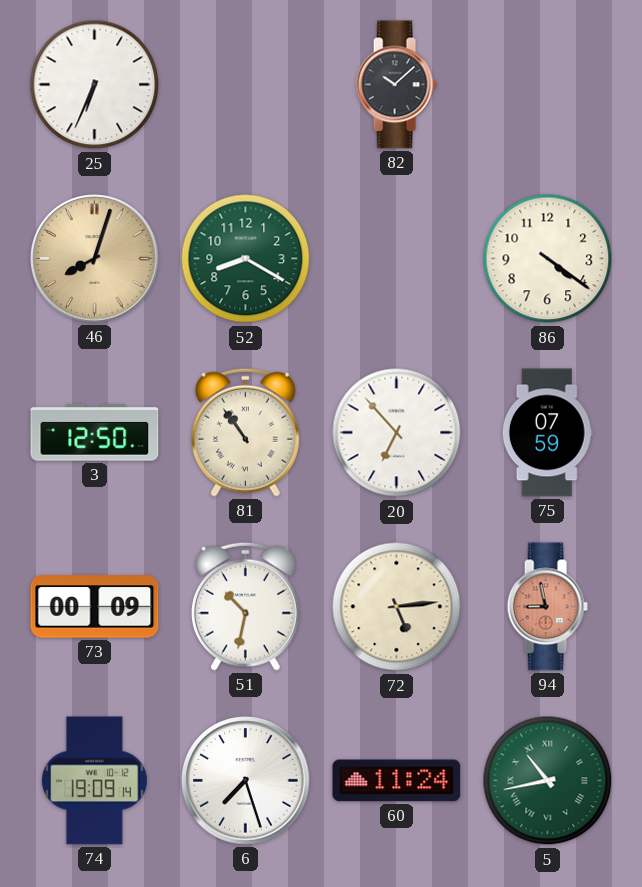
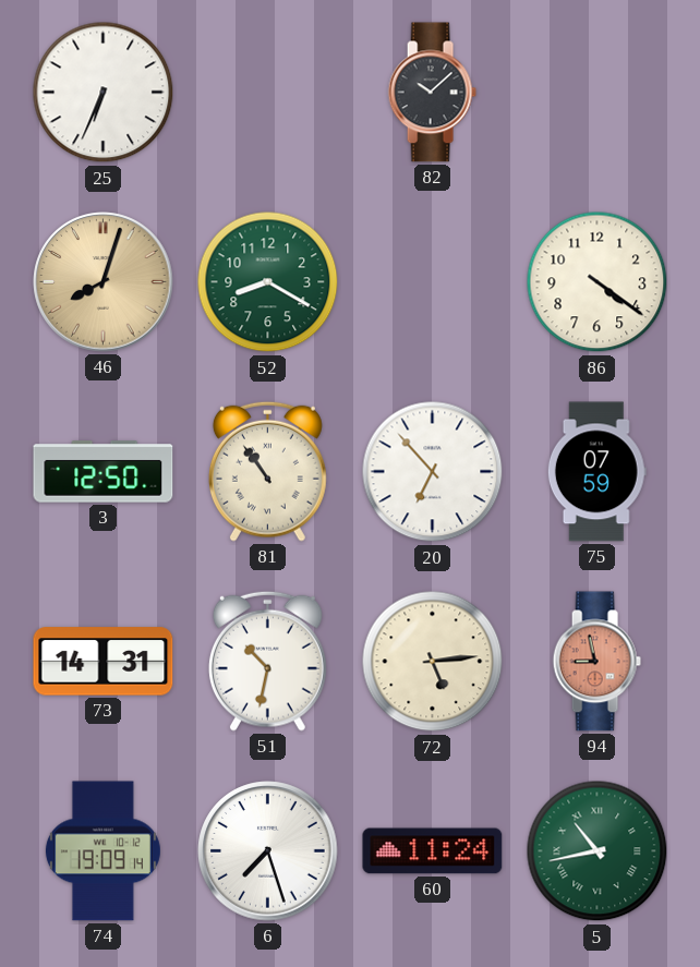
73: 00:09 -> 14:31 (104, 662)
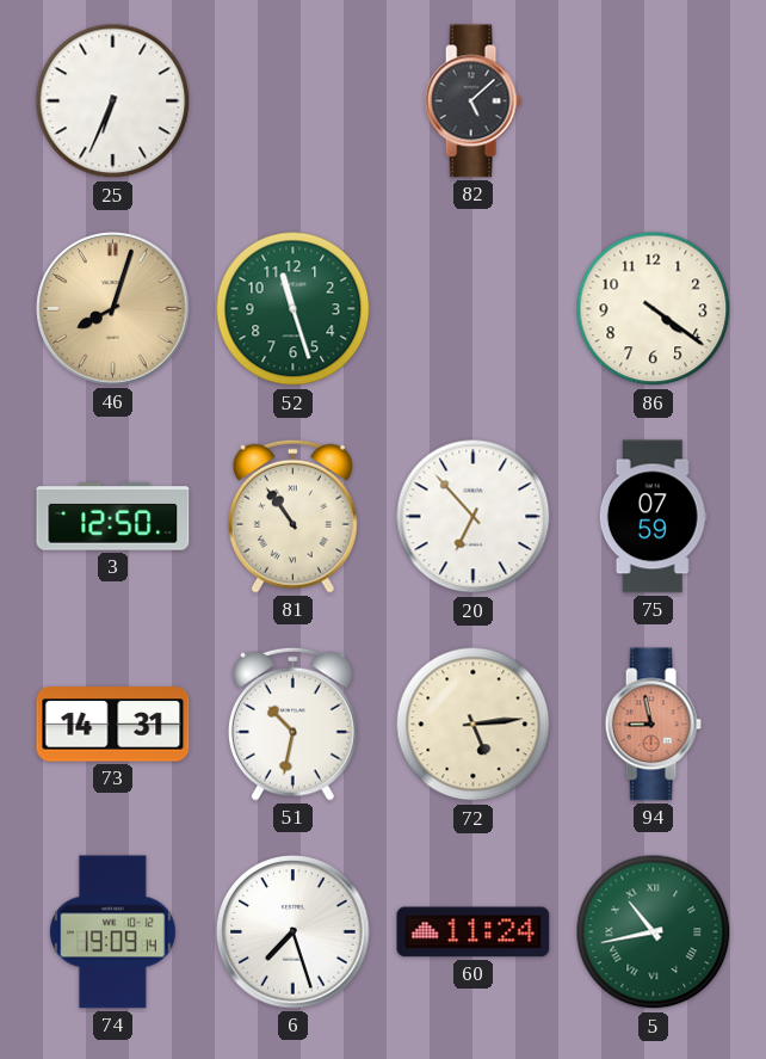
82: 10:08 -> 5:08 (472, 101)
52: 8:20 -> 11:27 (294, 309)
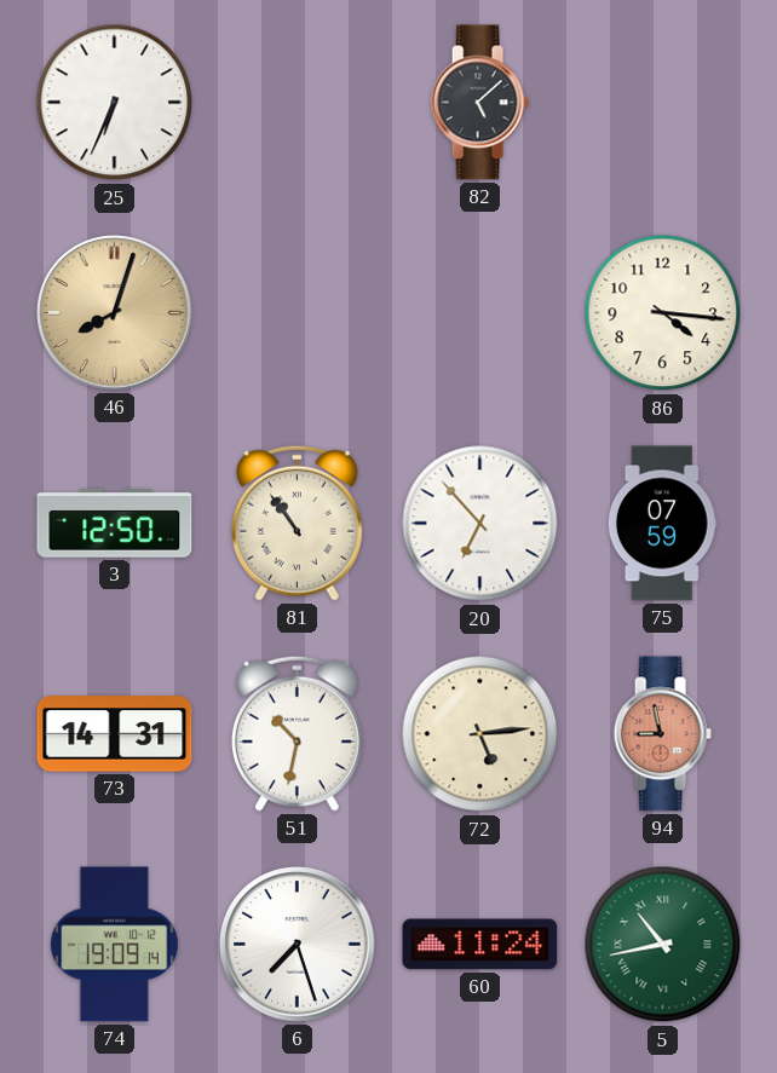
52: 11:27 -> none (294, 309)
86: 4:21 -> 4:16 (663, 313)
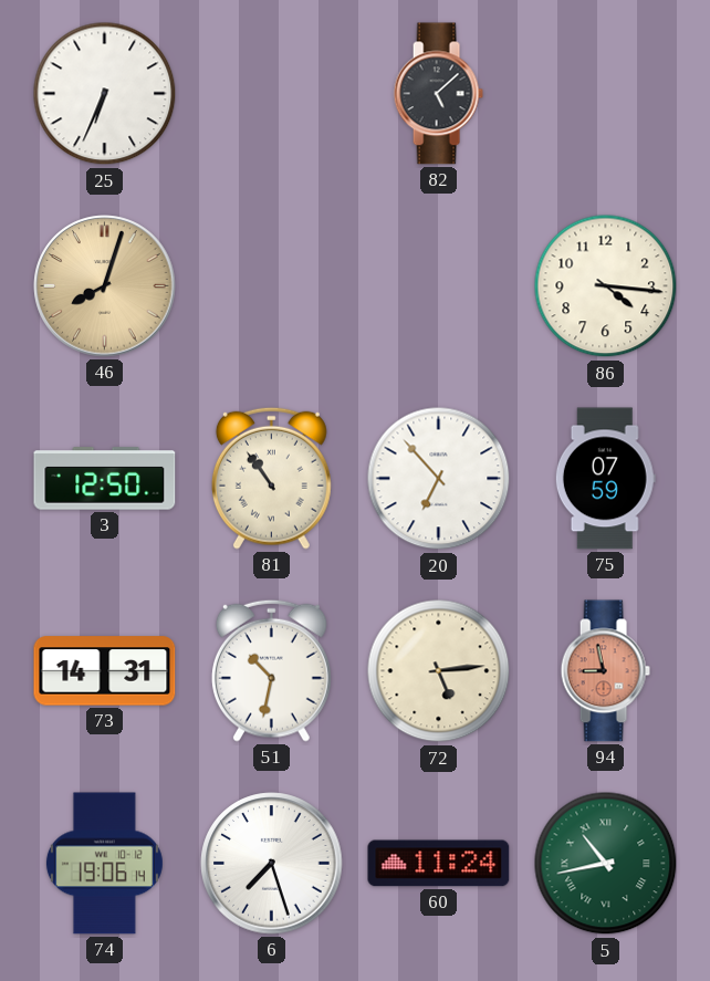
74: 19:09 -> 19:06 (104, 864)
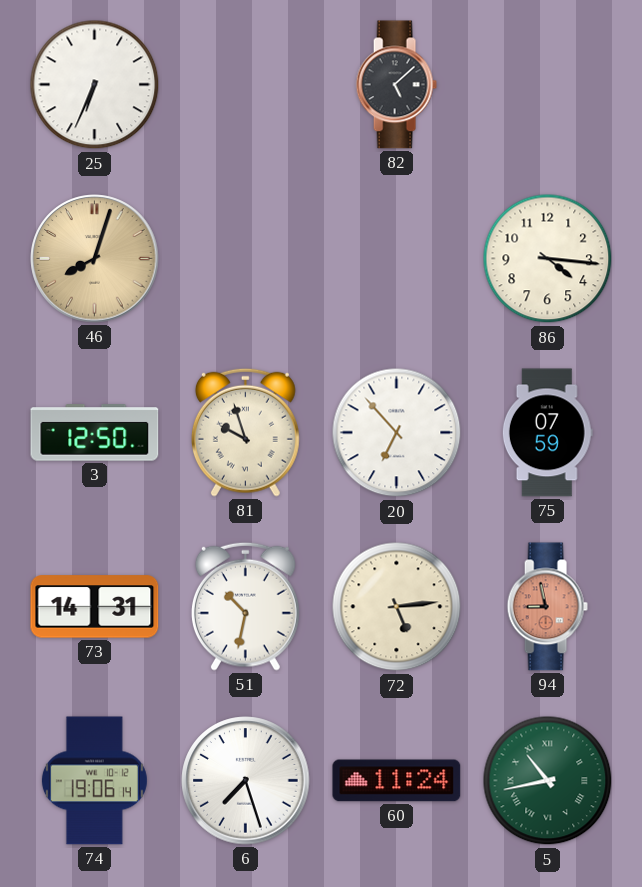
81: 10:54 -> 9:57 (245, 432)
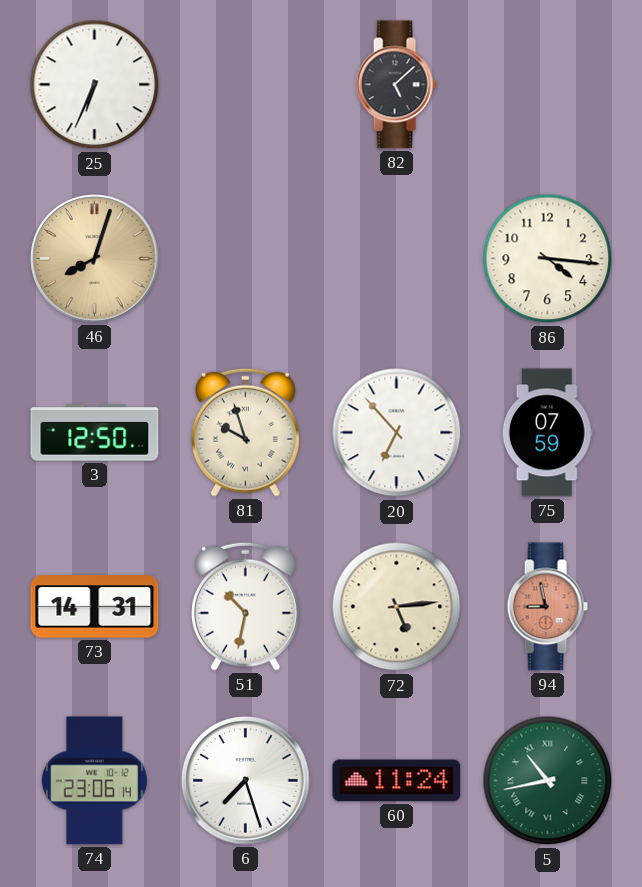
74: 19:06 -> 23:06 (94, 781)
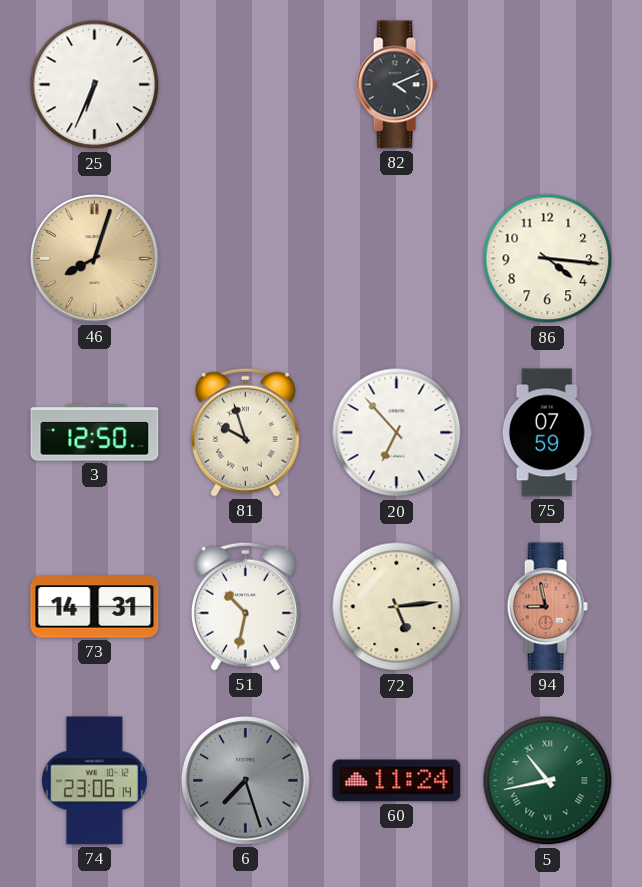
82: 5:08 -> 4:11 (396, 85)
6 dial: white -> grey (246, 781)
